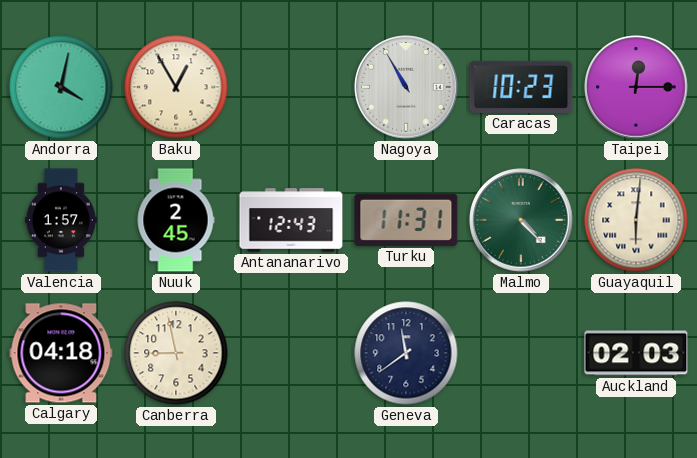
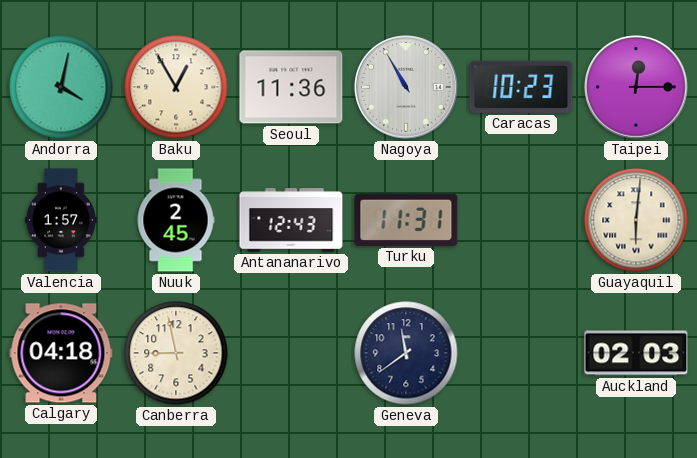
Seoul: none -> 11:36 (291, 87)
Malmo: 4:23 -> none (521, 220)
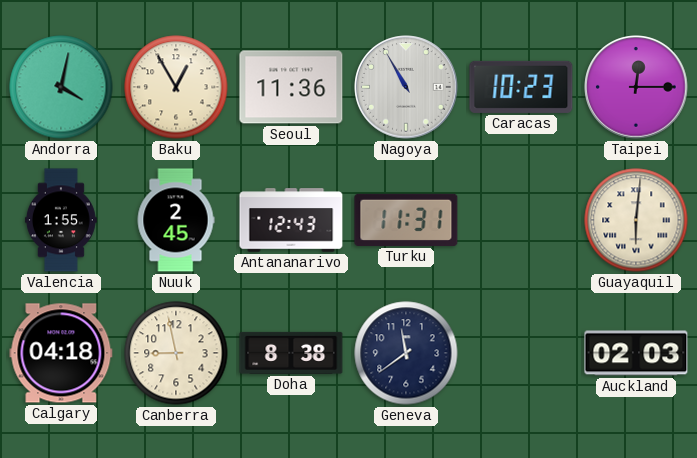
Valencia: 1:57 -> 1:55 (61, 220)
Doha: none -> 8:38 (291, 353)
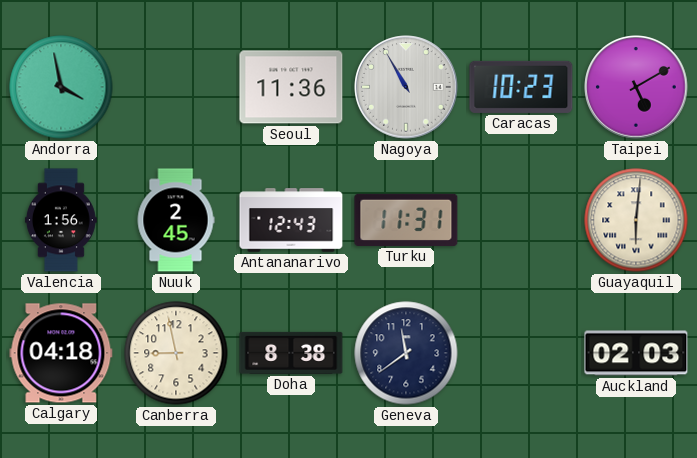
Andorra: 4:02 -> 3:58 (61, 87)
Baku: 12:55 -> none (176, 87)
Taipei: 12:15 -> 5:10 (636, 87)
Valencia: 1:55 -> 1:56 (61, 220)
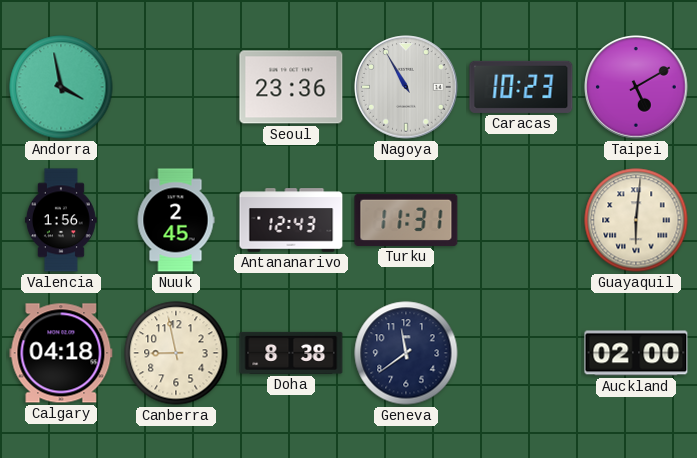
Seoul: 11:36 -> 23:36 (291, 87)
Auckland: 02:03 -> 02:00 (636, 353)
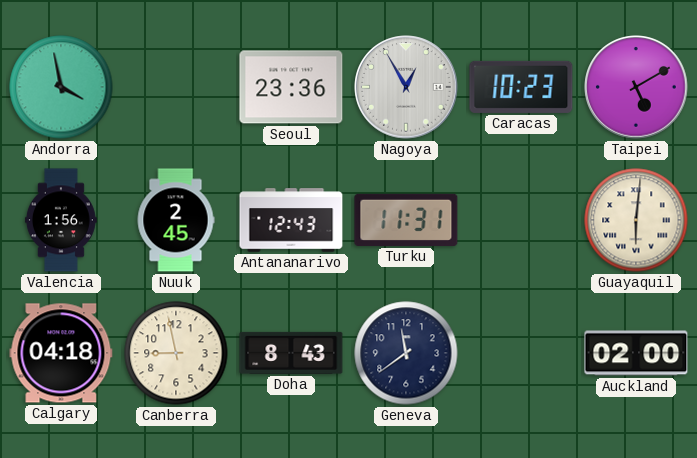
Nagoya: 10:55 -> 12:55 (406, 87)
Doha: 8:38 -> 8:43 (291, 353)
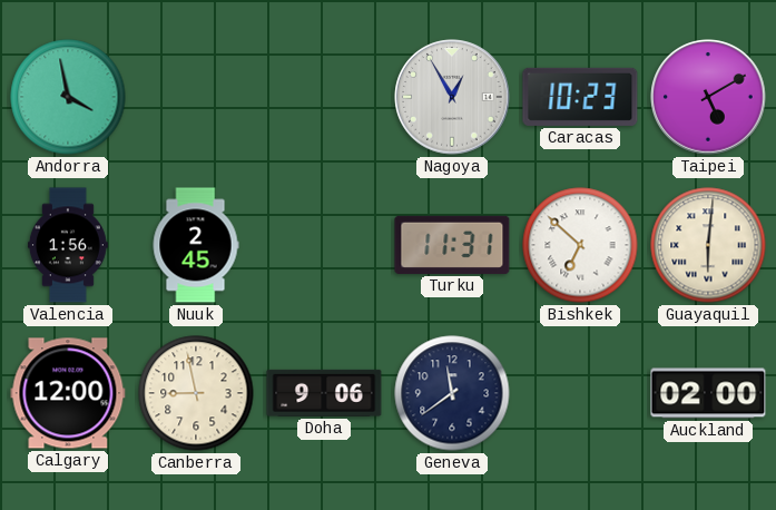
Seoul: 23:36 -> none (291, 87)
Antananarivo: 12:43 -> none (291, 220)
Bishkek: none -> 6:52 (580, 245)
Calgary: 04:18 -> 12:00 (68, 393)
Doha: 8:43 -> 9:06 (324, 393)
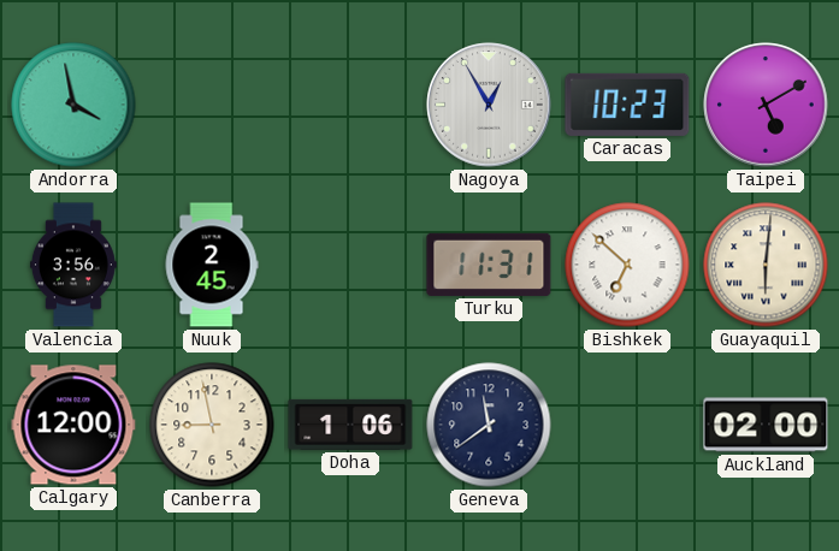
Valencia: 1:56 -> 3:56 (73, 265)
Doha: 9:06 -> 1:06 (350, 425)
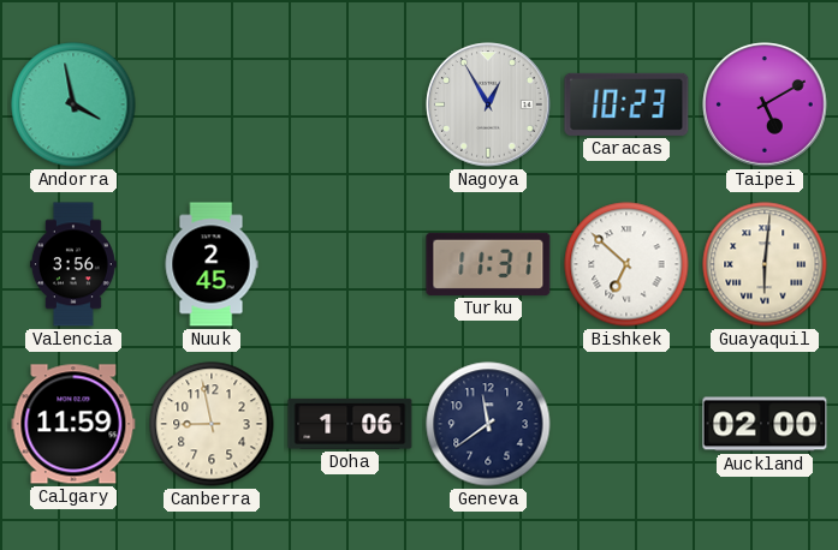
Calgary: 12:00 -> 11:59 (73, 424)
